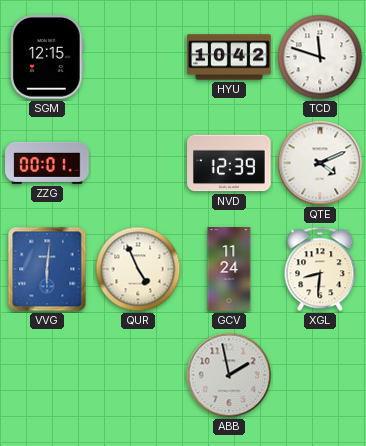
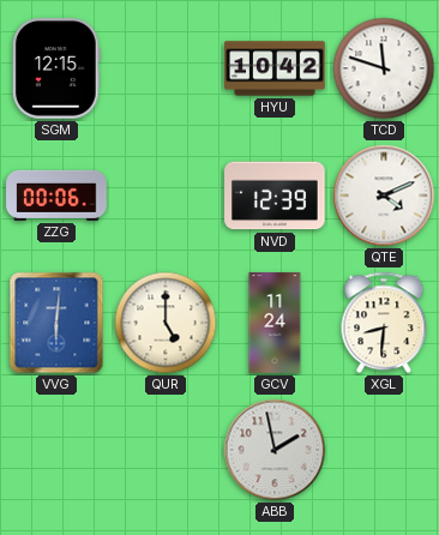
ZZG: 00:01 -> 00:06 (56, 196)
QUR: 4:56 -> 5:00 (166, 323)
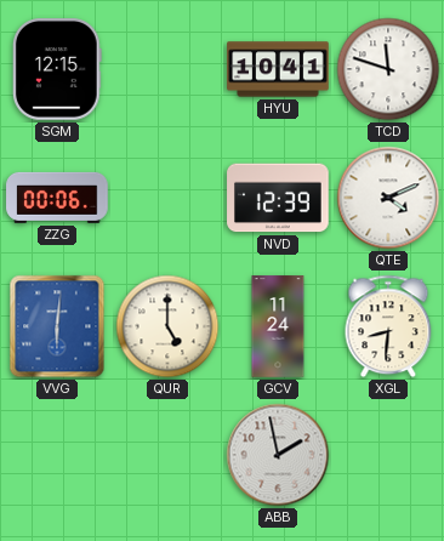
HYU: 10:42 -> 10:41 (278, 69)
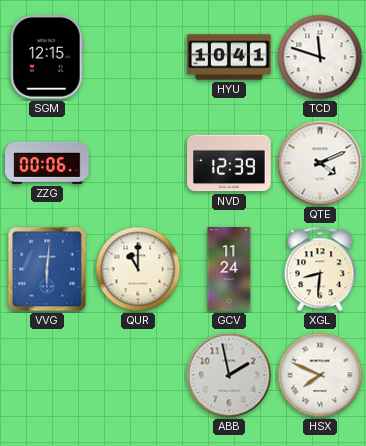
QUR: 5:00 -> 11:00 (138, 269)
HSX: none -> 7:49 (320, 375)
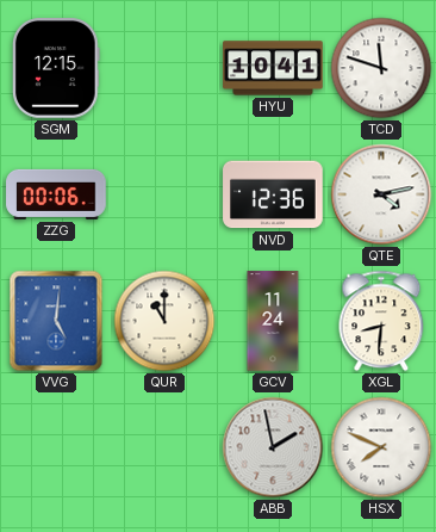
NVD: 12:39 -> 12:36 (273, 194)
QTE: 4:11 -> 4:13 (381, 194)
VVG: 6:01 -> 5:01 (56, 321)
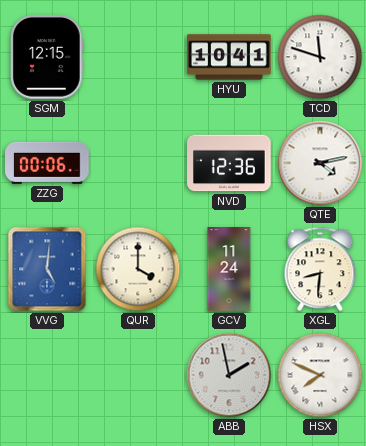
QUR: 11:00 -> 4:00 (138, 269)
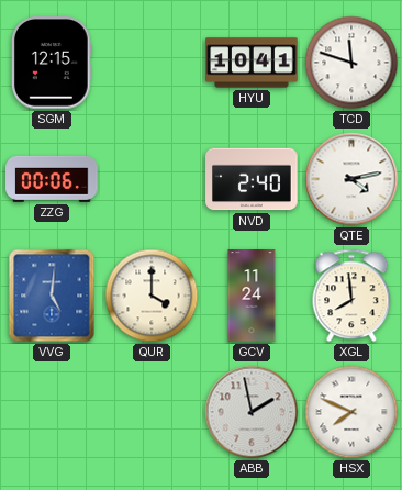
NVD: 12:36 -> 2:40 (252, 179)
XGL: 8:31 -> 7:59 (351, 296)
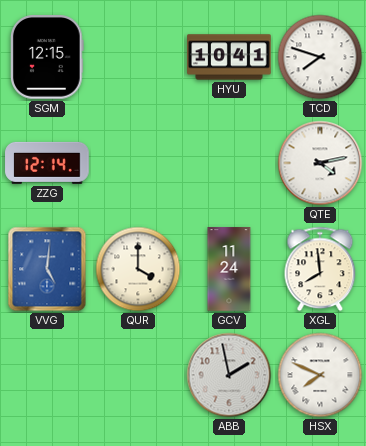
TCD: 11:48 -> 7:48 (320, 57)
ZZG: 00:06 -> 12:14 (47, 163)
NVD: 2:40 -> none (252, 179)
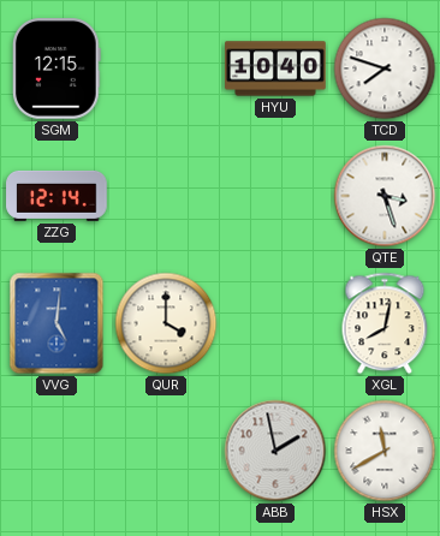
HYU: 10:41 -> 10:40 (275, 69)
QTE: 4:13 -> 3:27 (385, 196)
GCV: 11:24 -> none (229, 269)
XGL: 7:59 -> 8:02 (385, 323)
HSX: 7:49 -> 11:40 (385, 451)
